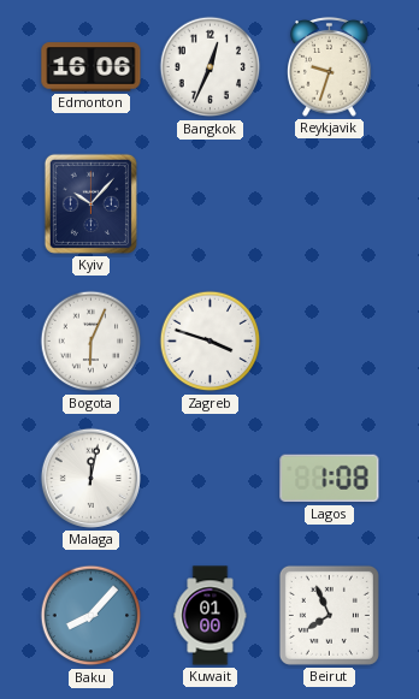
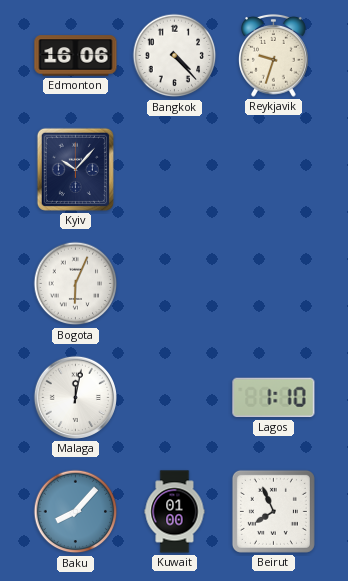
Bangkok: 12:34 -> 4:23 (175, 56)
Zagreb: 3:48 -> none (211, 342)
Lagos: 1:08 -> 1:10 (274, 398)
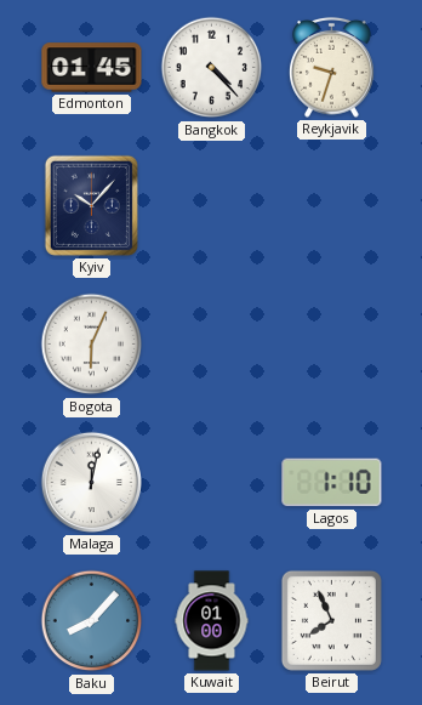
Edmonton: 16:06 -> 01:45 (92, 68)
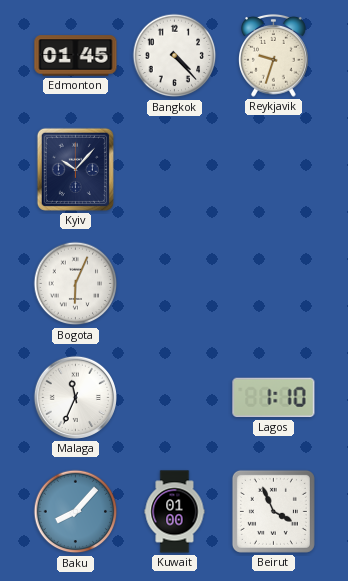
Malaga: 12:02 -> 11:34 (75, 397)
Beirut: 7:56 -> 3:56 (273, 511)
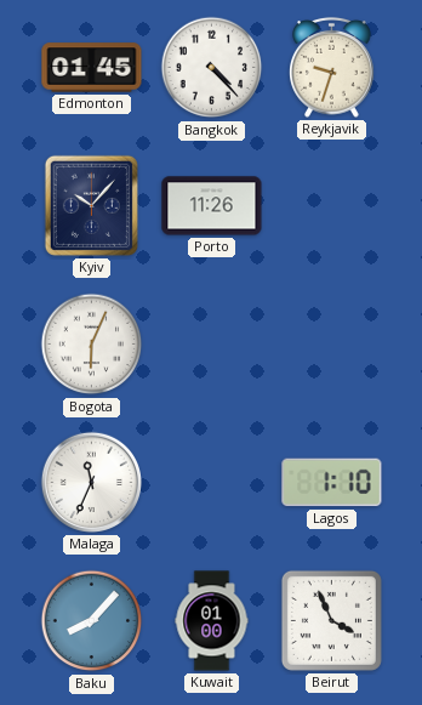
Porto: none -> 11:26 (212, 206)
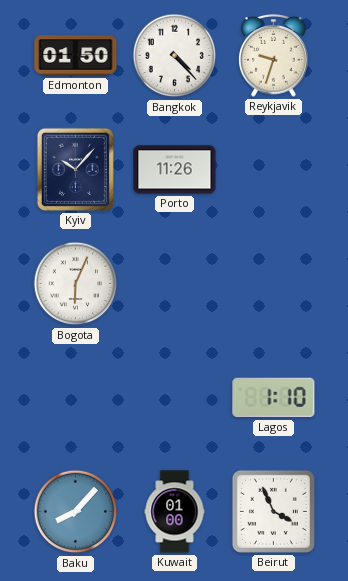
Edmonton: 01:45 -> 01:50 (76, 56)
Malaga: 11:34 -> none (91, 482)
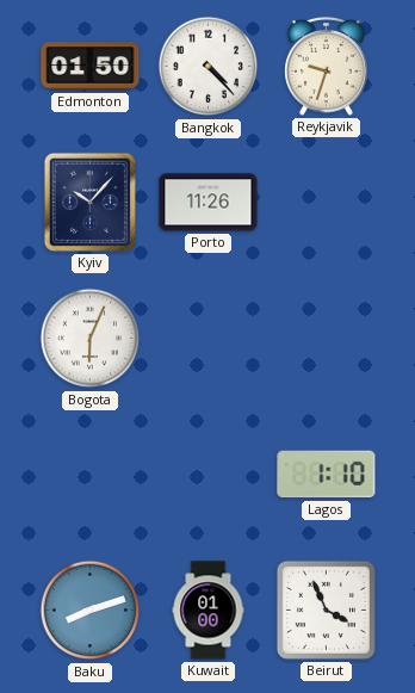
Baku: 8:07 -> 8:12 (91, 611)
